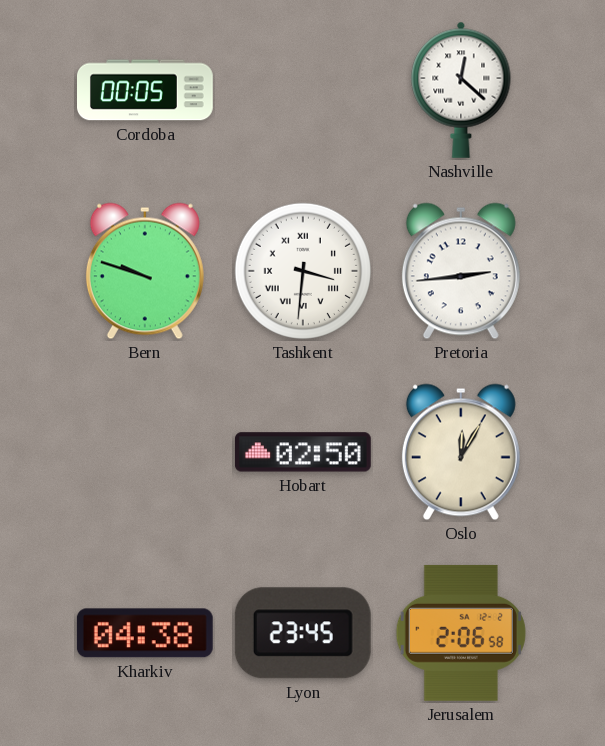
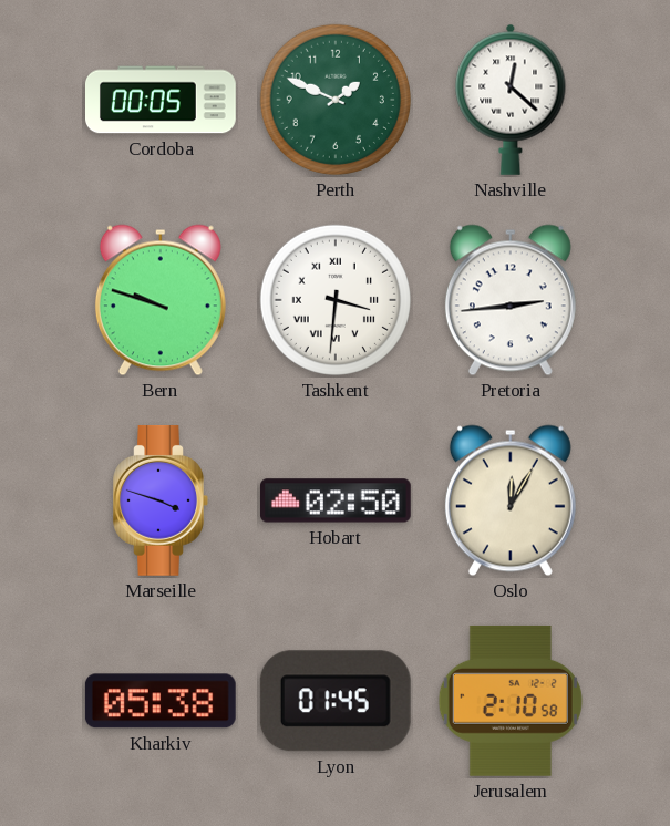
Perth: none -> 1:49 (336, 100)
Marseille: none -> 3:48 (161, 500)
Kharkiv: 04:38 -> 05:38 (161, 701)
Lyon: 23:45 -> 01:45 (336, 701)
Jerusalem: 2:06 -> 2:10 (511, 701)
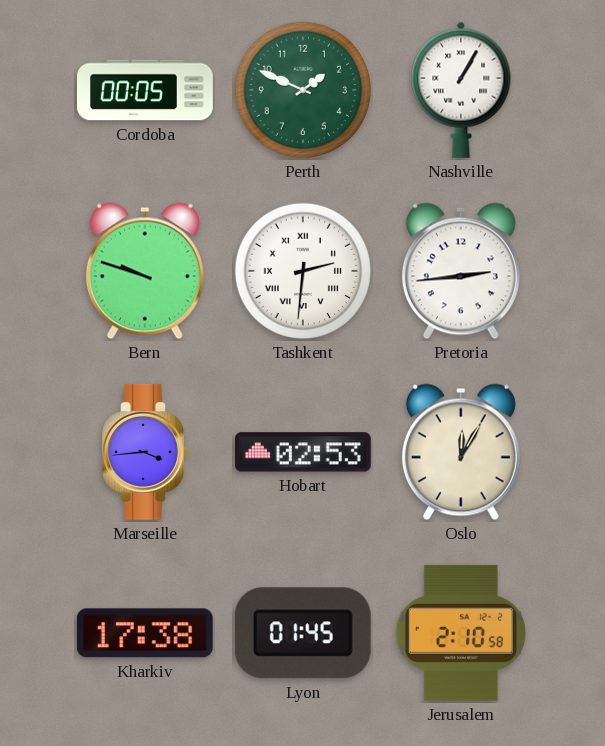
Nashville: 12:22 -> 1:05 (461, 90)
Tashkent: 3:31 -> 2:31 (303, 271)
Marseille: 3:48 -> 3:44 (145, 452)
Hobart: 02:50 -> 02:53 (303, 452)
Kharkiv: 05:38 -> 17:38 (145, 633)
